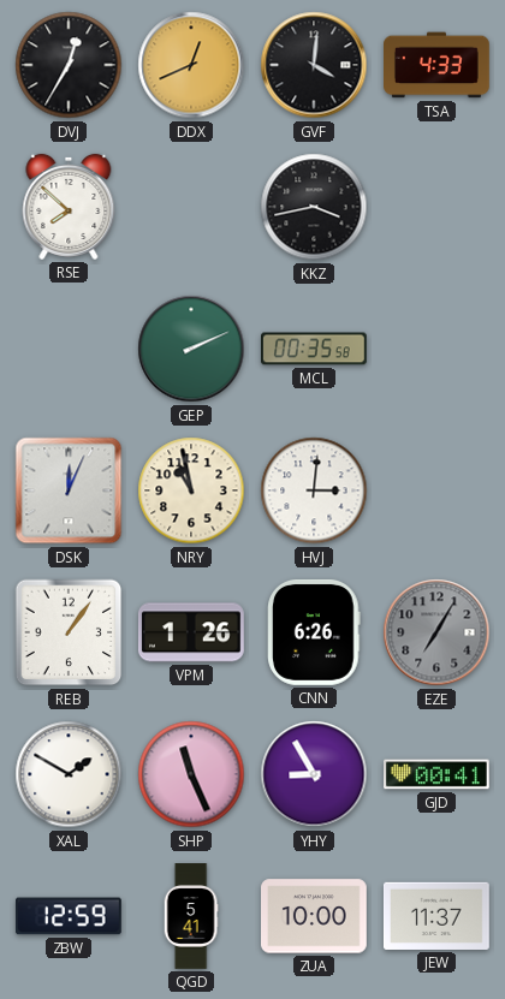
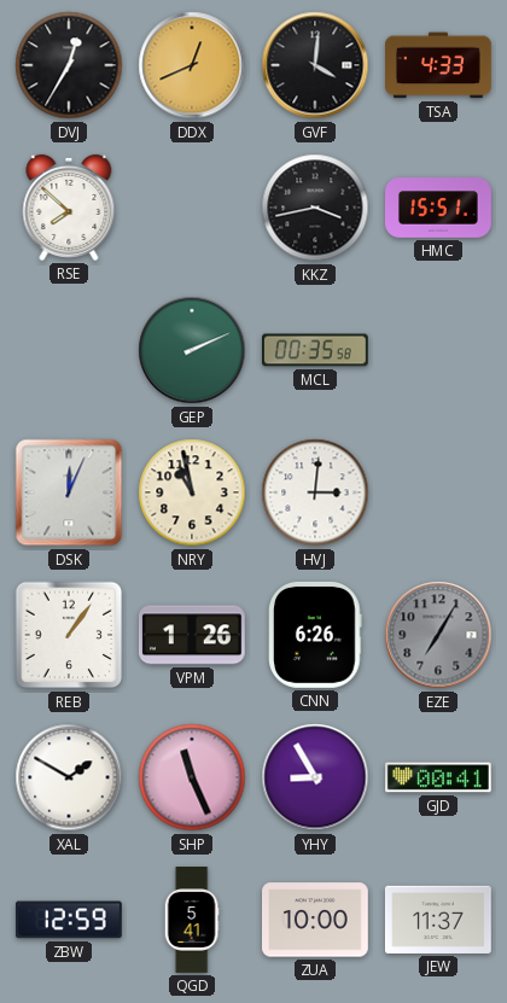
HMC: none -> 15:51 (439, 208)
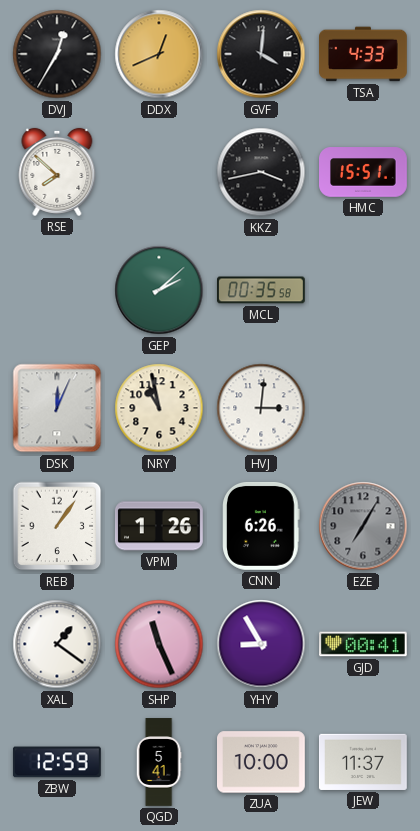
GEP: 2:11 -> 2:08 (159, 290)
XAL: 1:50 -> 1:21 (57, 644)
